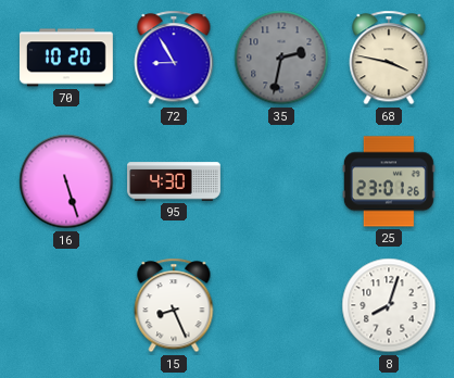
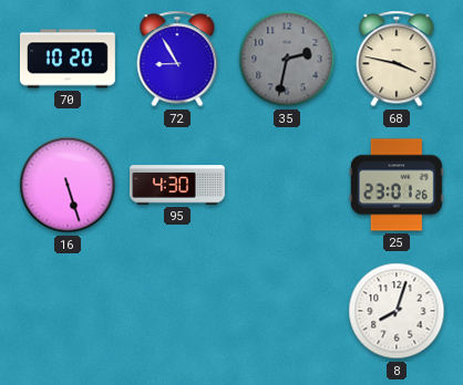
15: 8:26 -> none (174, 305)
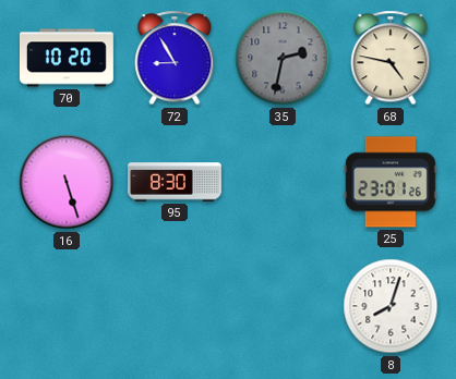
68: 3:47 -> 4:47 (391, 58)
95: 4:30 -> 8:30 (176, 182)
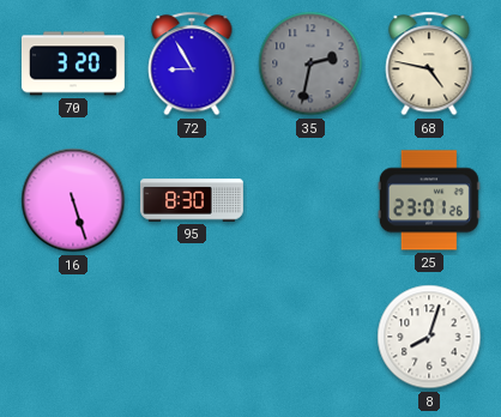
70: 10:20 -> 3:20 (73, 64)
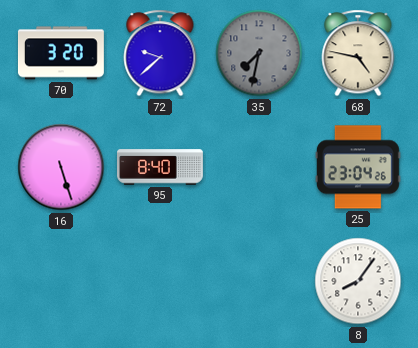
72: 8:55 -> 9:38 (160, 53)
35: 2:32 -> 7:32 (259, 53)
95: 8:30 -> 8:40 (161, 167)
25: 23:01 -> 23:04 (358, 167)
8: 8:03 -> 8:06 (358, 281)
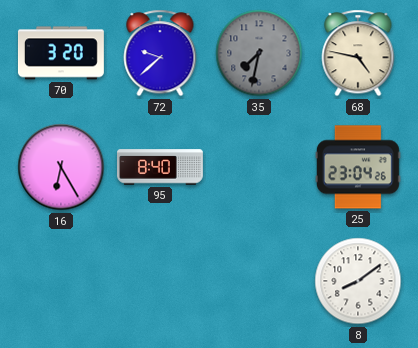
16: 5:27 -> 6:25 (61, 167)
8: 8:06 -> 8:09 (358, 281)
